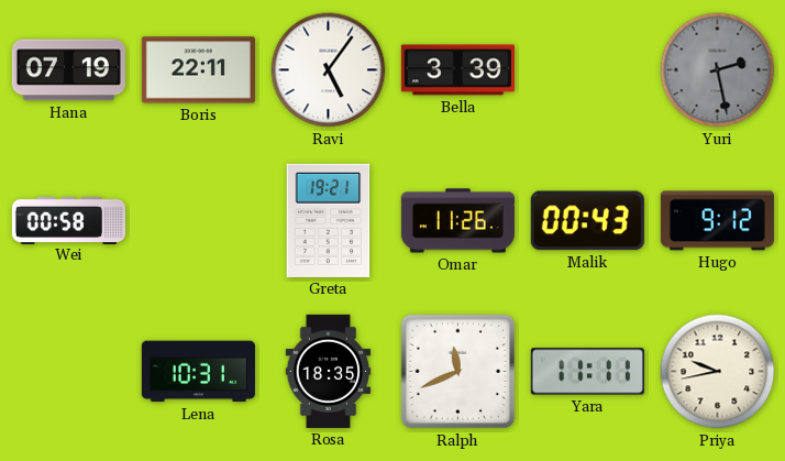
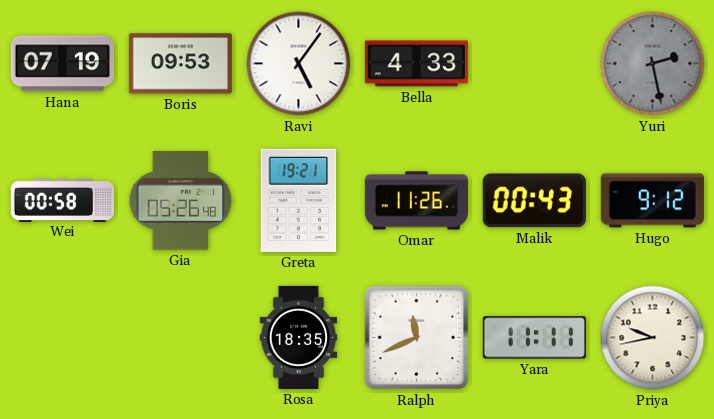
Boris: 22:11 -> 09:53 (180, 64)
Bella: 3:39 -> 4:33 (416, 64)
Gia: none -> 05:26 (181, 201)
Lena: 10:31 -> none (198, 372)
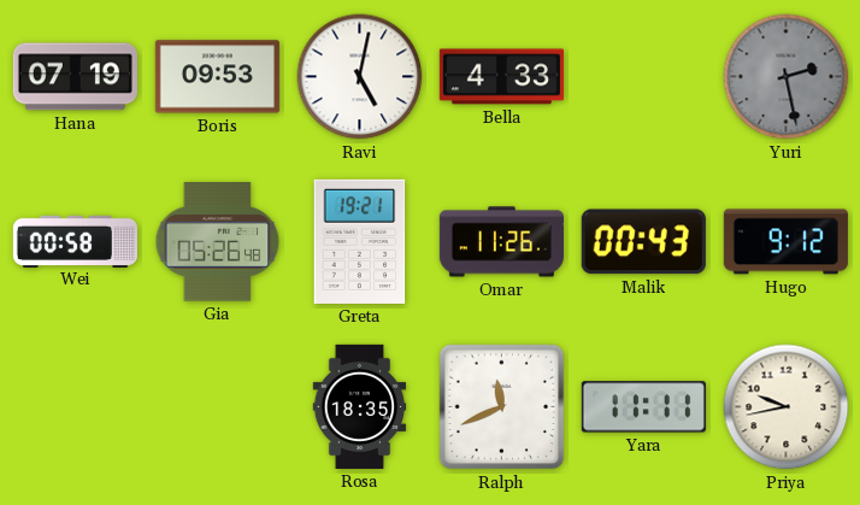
Ravi: 5:06 -> 5:02 (360, 77)
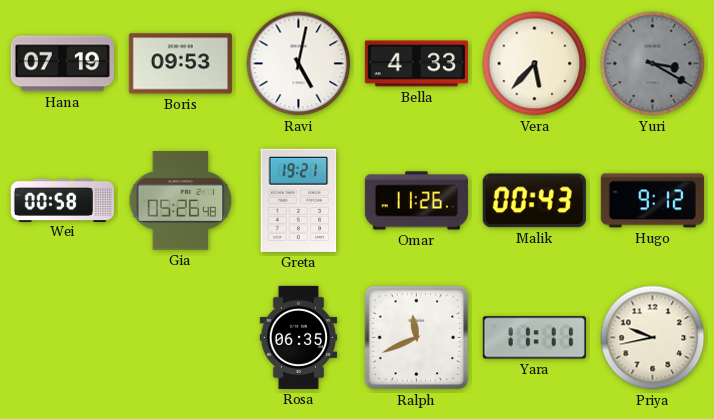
Vera: none -> 5:37 (535, 64)
Yuri: 2:28 -> 3:20 (653, 64)
Rosa: 18:35 -> 06:35 (299, 337)
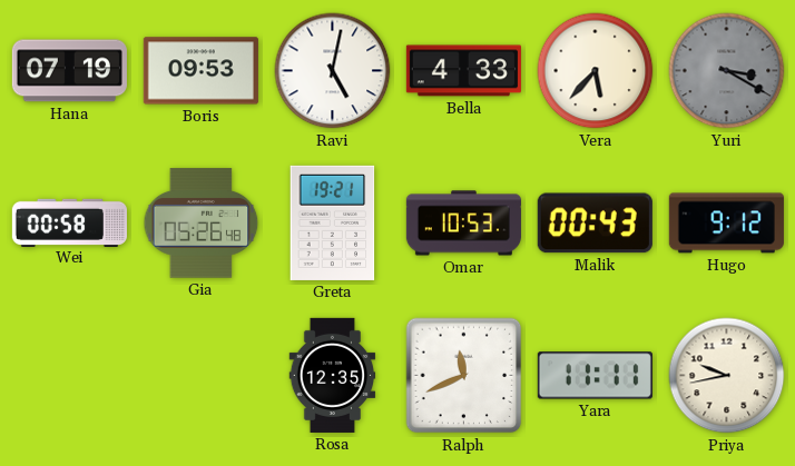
Omar: 11:26 -> 10:53 (463, 224)
Rosa: 06:35 -> 12:35 (333, 375)
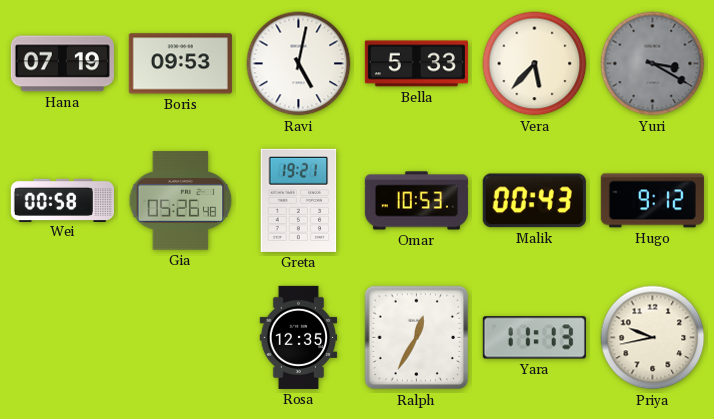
Bella: 4:33 -> 5:33 (416, 64)
Ralph: 11:41 -> 12:35 (417, 338)
Yara: 11:11 -> 11:13 (534, 338)
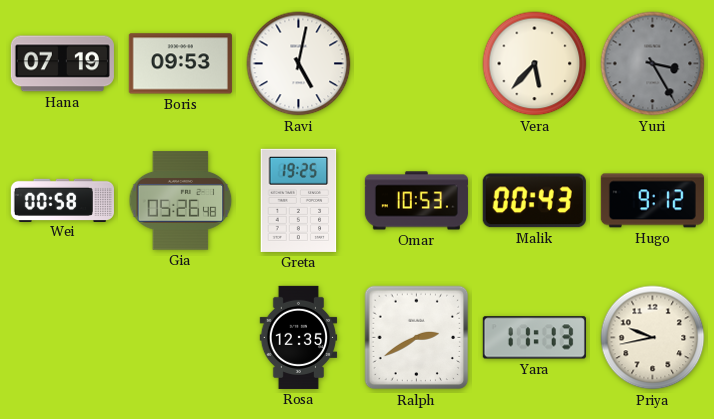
Bella: 5:33 -> none (416, 64)
Yuri: 3:20 -> 3:25 (653, 64)
Greta: 19:21 -> 19:25 (299, 200)
Ralph: 12:35 -> 2:40 (417, 338)
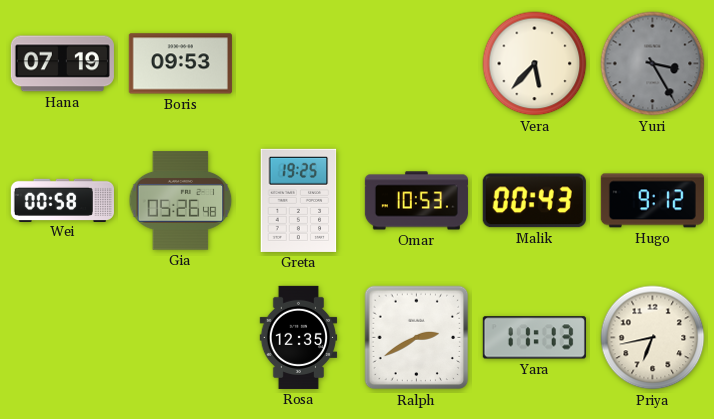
Ravi: 5:02 -> none (299, 64)
Priya: 9:43 -> 6:43 (653, 338)
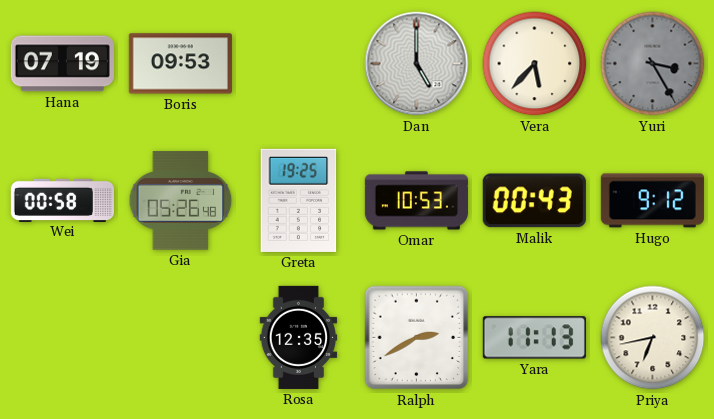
Dan: none -> 5:00 (417, 64)
